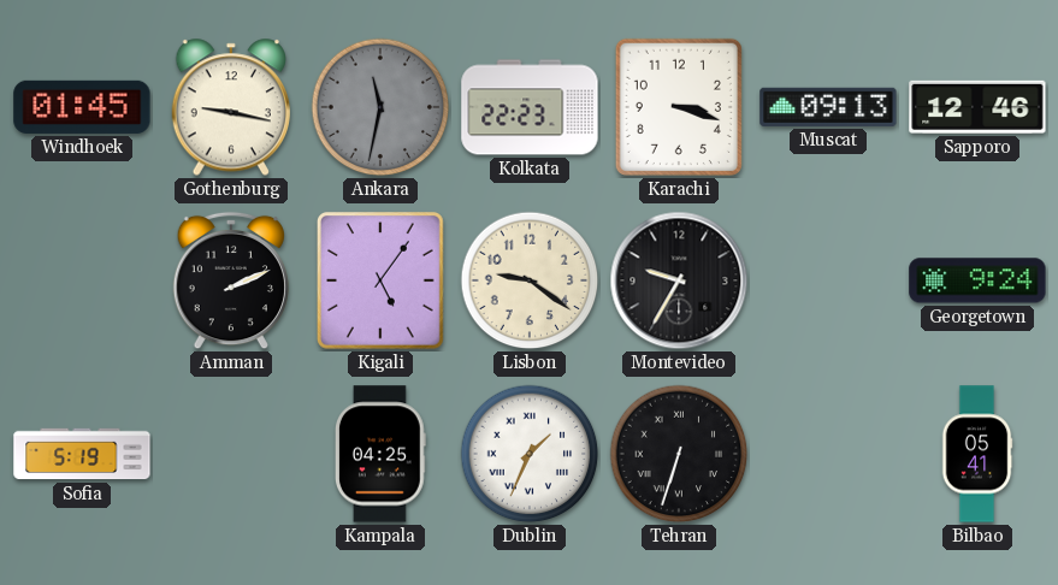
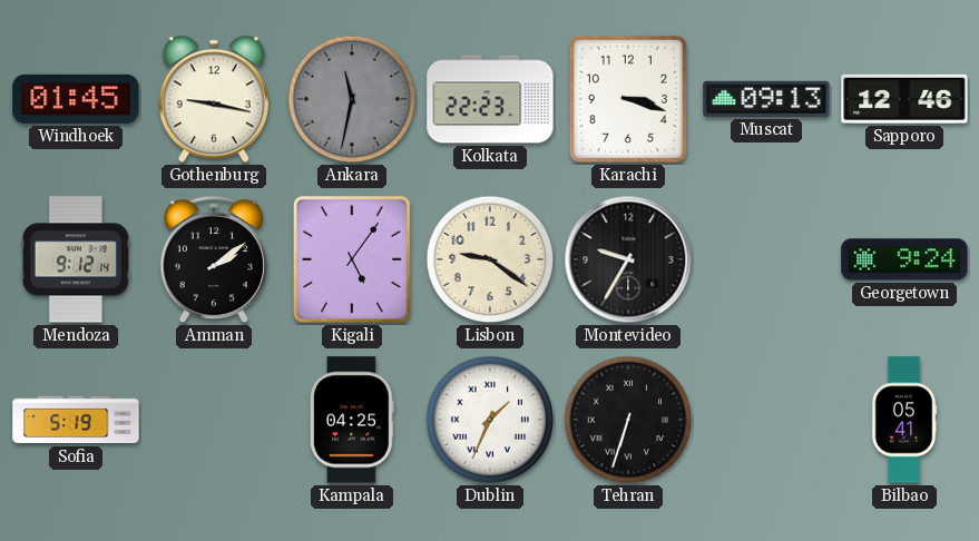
Mendoza: none -> 9:12 (76, 259)
Amman: 2:11 -> 2:09 (214, 259)
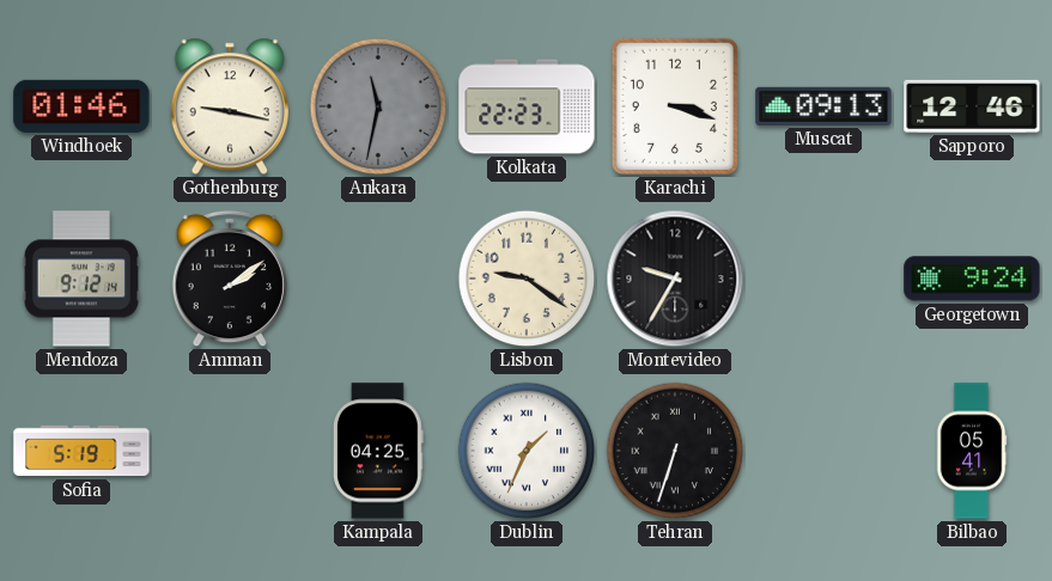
Windhoek: 01:45 -> 01:46 (81, 106)
Kigali: 5:06 -> none (353, 260)
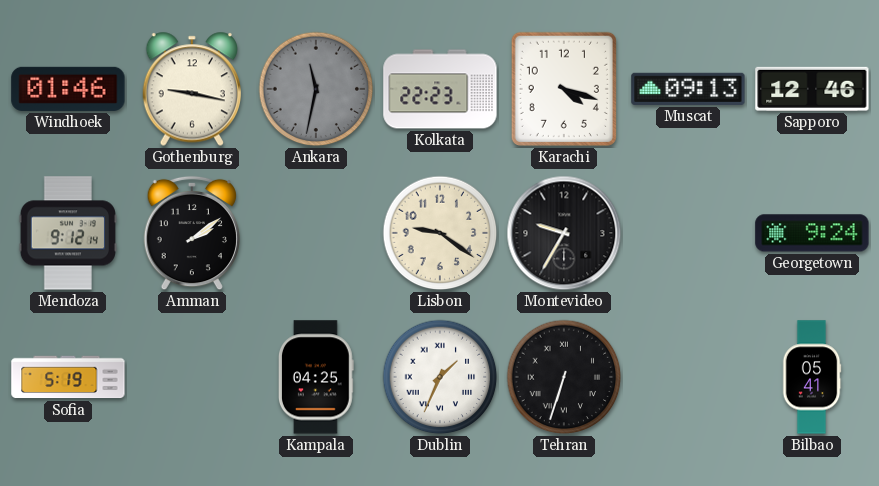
Karachi: 3:18 -> 4:18 (564, 89)
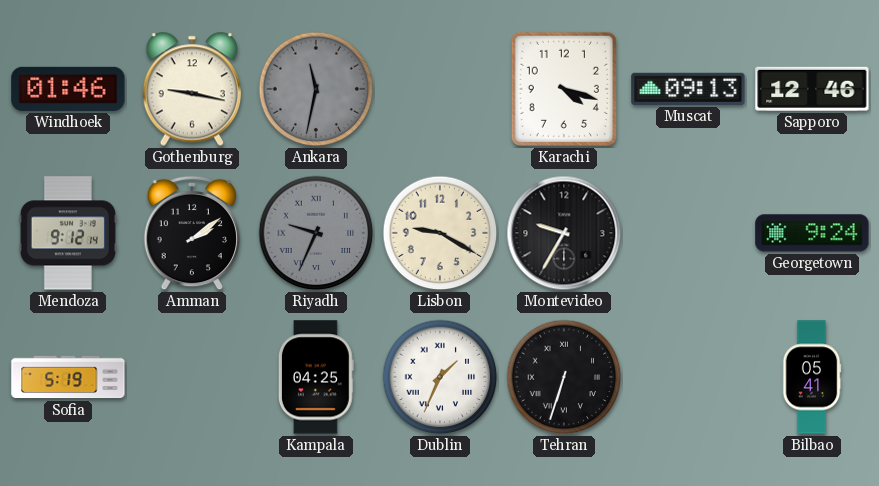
Kolkata: 22:23 -> none (440, 89)
Riyadh: none -> 9:34 (316, 233)
Lisbon: 9:21 -> 9:20 (440, 233)
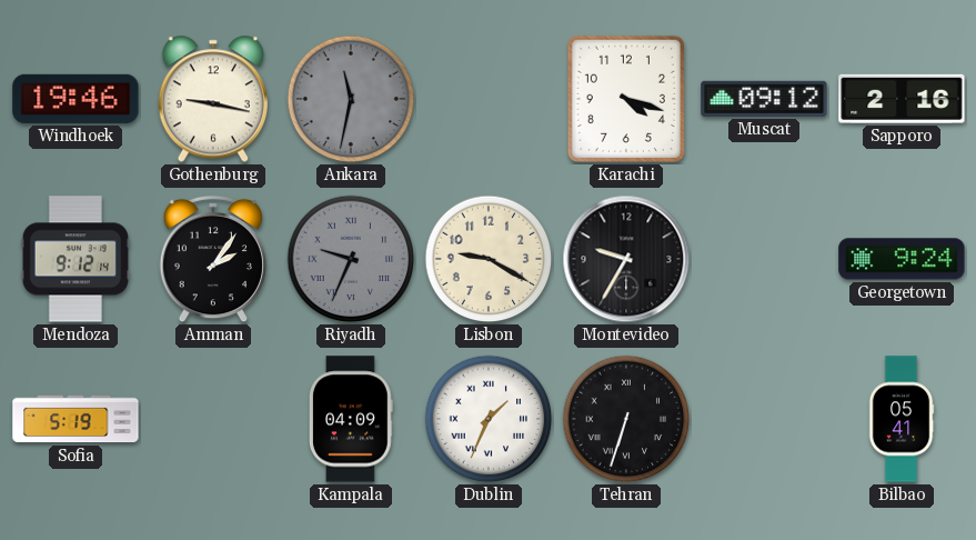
Windhoek: 01:46 -> 19:46 (76, 99)
Muscat: 09:13 -> 09:12 (764, 99)
Sapporo: 12:46 -> 2:16 (902, 99)
Amman: 2:09 -> 2:06 (213, 259)
Kampala: 04:25 -> 04:09 (351, 419)
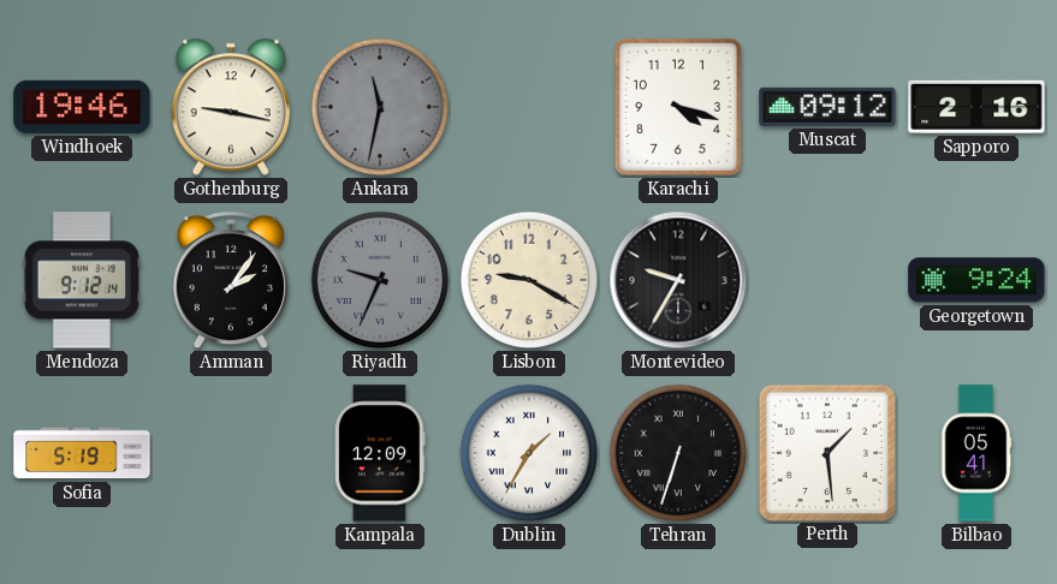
Kampala: 04:09 -> 12:09 (380, 453)
Dublin: 1:34 -> 1:35 (529, 453)
Perth: none -> 1:29 (826, 452)
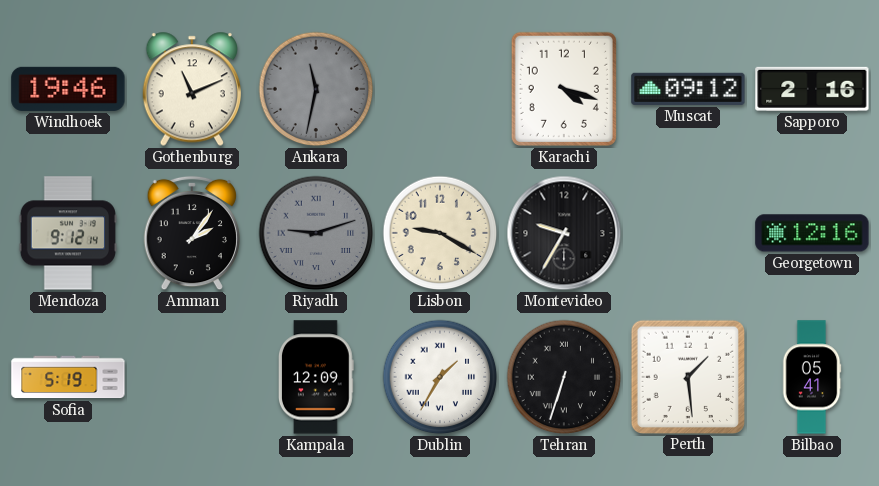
Gothenburg: 9:17 -> 11:11 (191, 89)
Riyadh: 9:34 -> 9:12 (316, 233)
Georgetown: 9:24 -> 12:16 (812, 233)
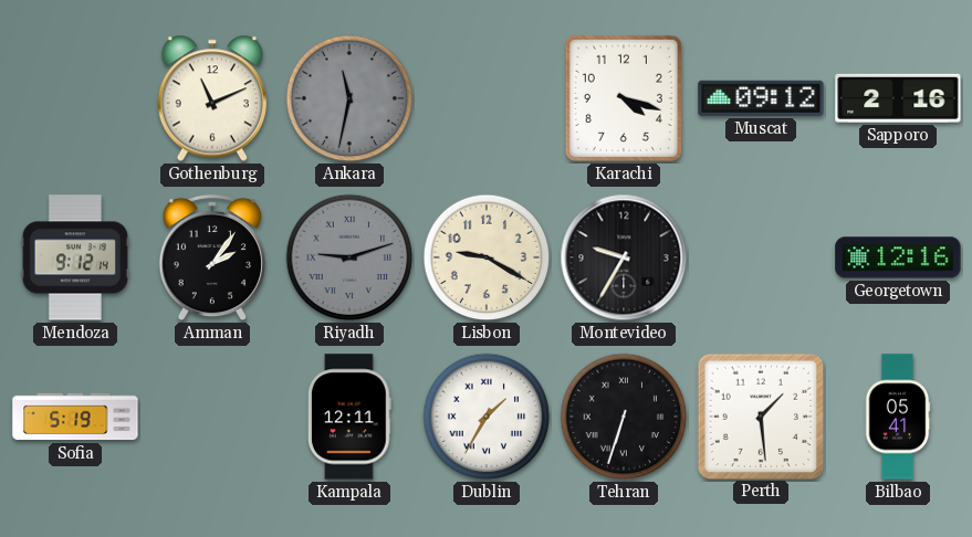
Windhoek: 19:46 -> none (68, 89)
Kampala: 12:09 -> 12:11 (349, 417)
